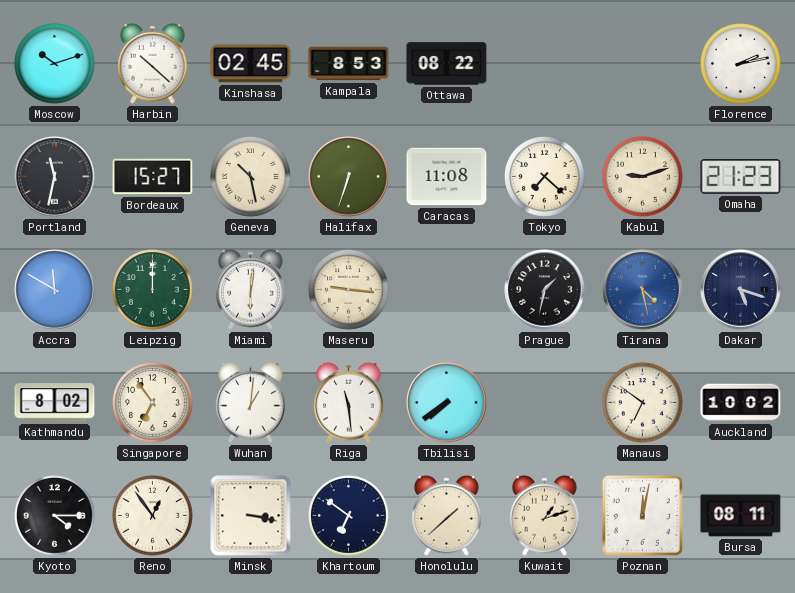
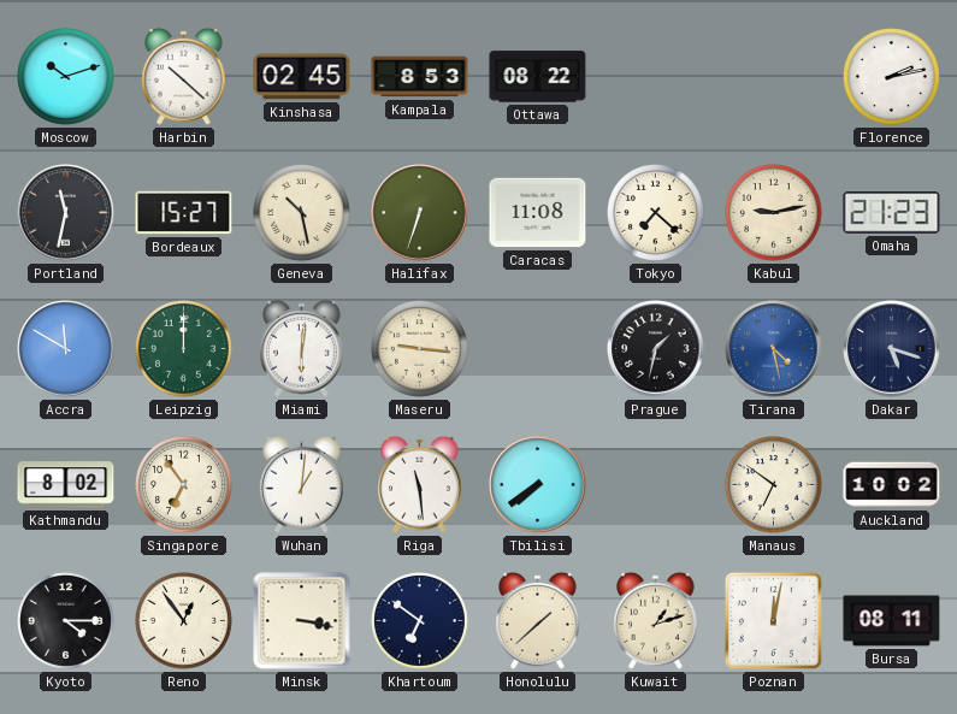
Kabul: 9:12 -> 9:13 (774, 213)
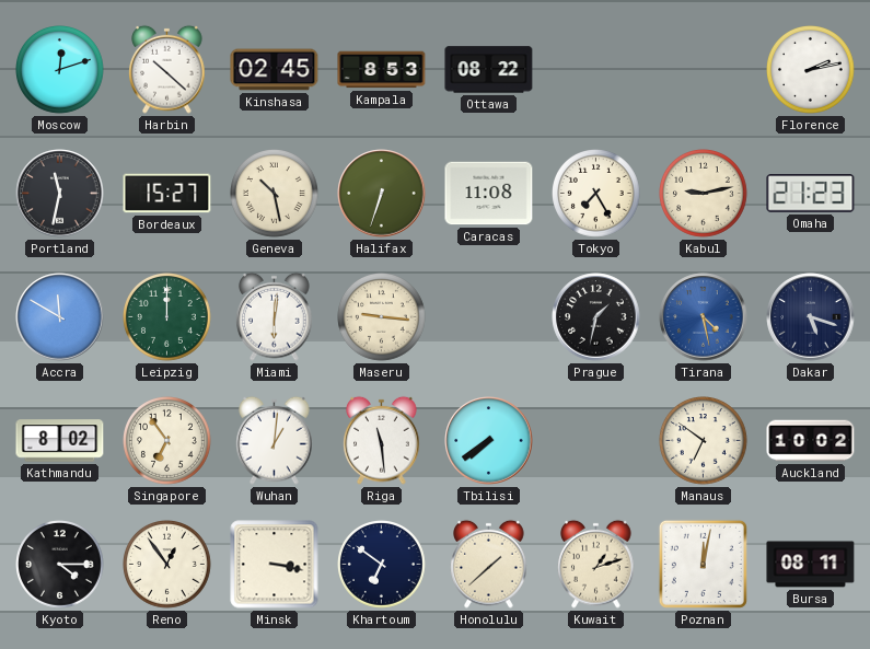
Moscow: 10:12 -> 12:12 (60, 70)
Tokyo: 7:22 -> 7:25 (596, 194)
